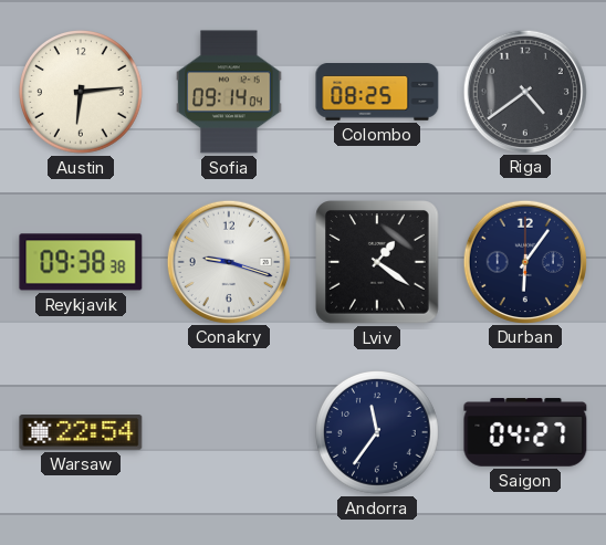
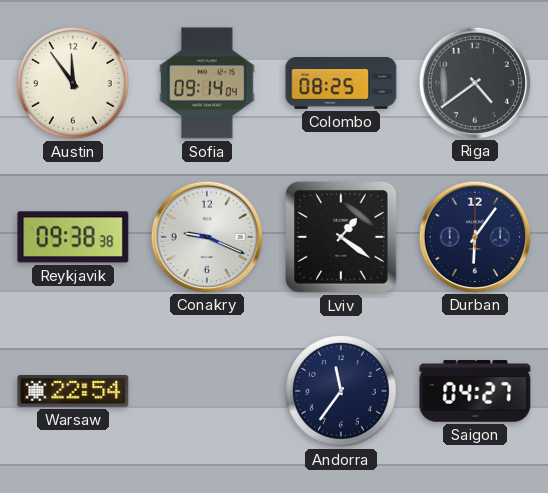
Austin: 6:14 -> 11:54 (74, 84)
Conakry: 9:18 -> 9:19 (206, 236)
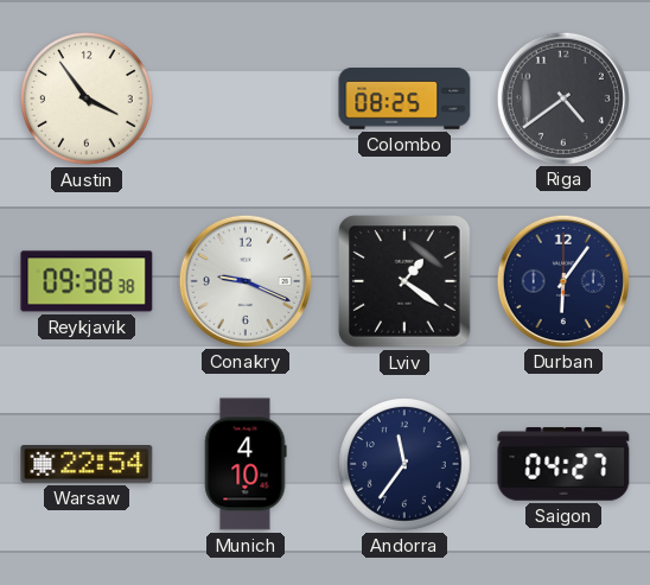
Austin: 11:54 -> 3:54 (88, 100)
Sofia: 09:14 -> none (207, 83)
Munich: none -> 4:10 (246, 464)
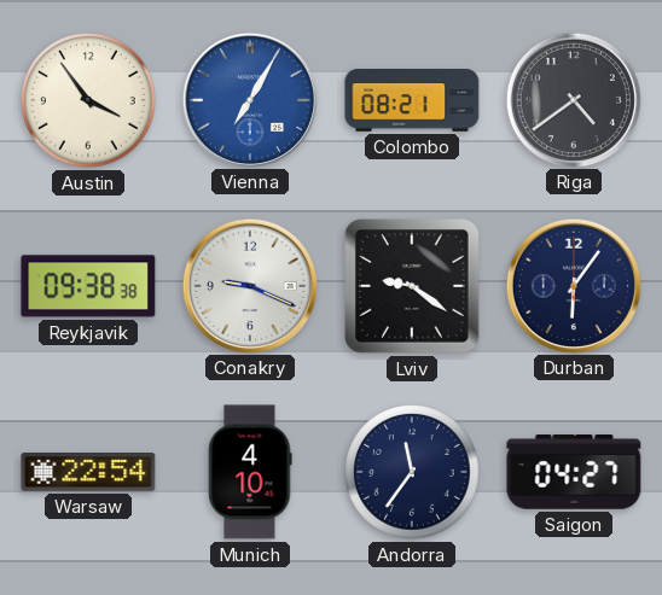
Vienna: none -> 7:05 (249, 99)
Colombo: 08:25 -> 08:21 (412, 100)
Lviv: 1:21 -> 9:21 (412, 286)
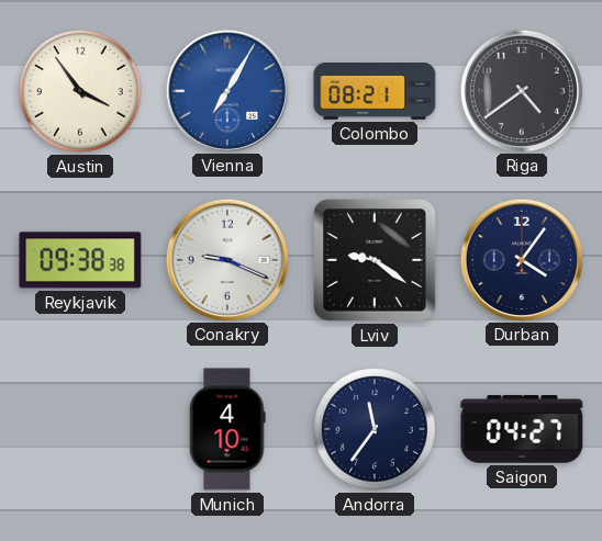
Durban: 6:06 -> 4:06 (521, 259)
Warsaw: 22:54 -> none (88, 473)
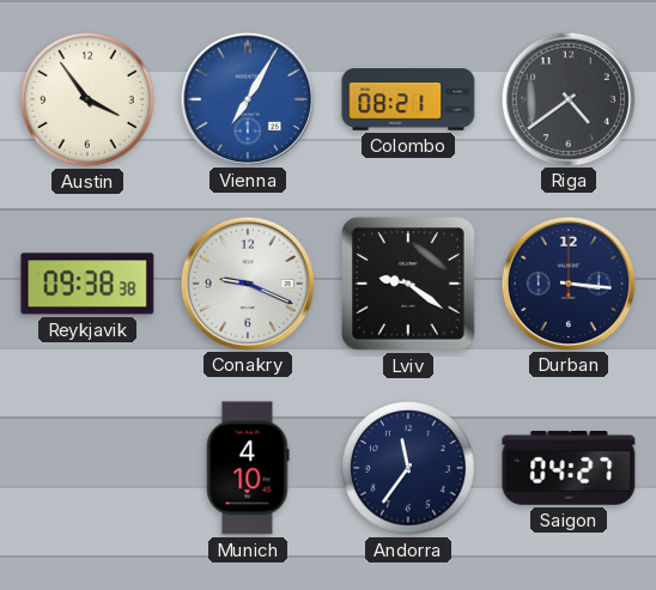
Durban: 4:06 -> 3:16 (567, 282)
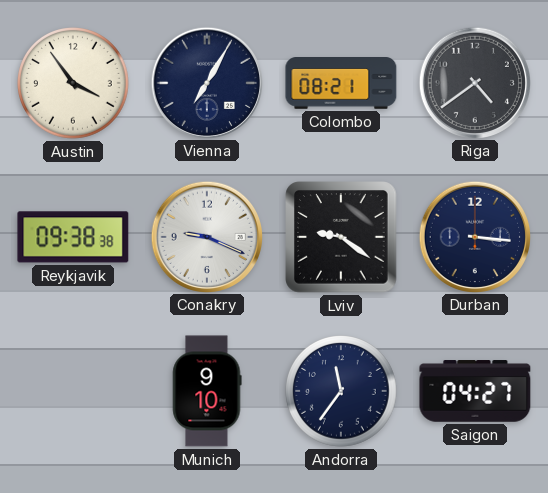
Vienna dial: blue -> navy (206, 82)
Munich: 4:10 -> 9:10 (207, 391)
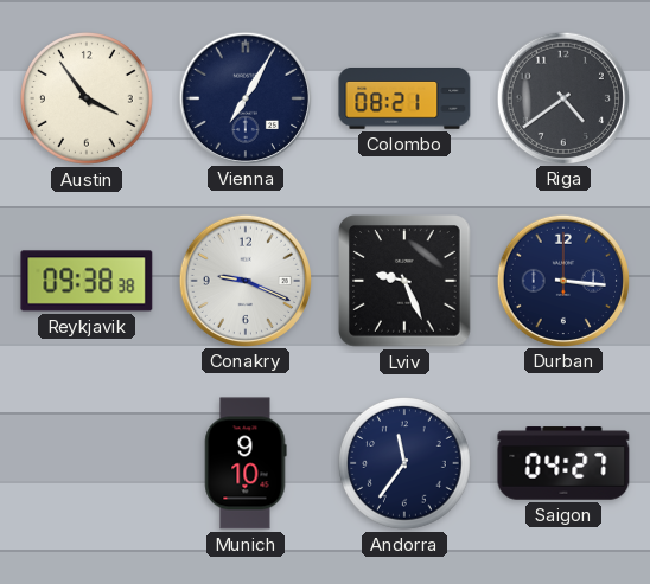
Lviv: 9:21 -> 9:26 (404, 281)
